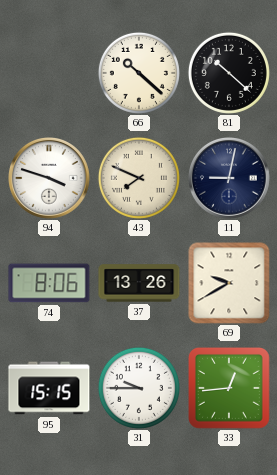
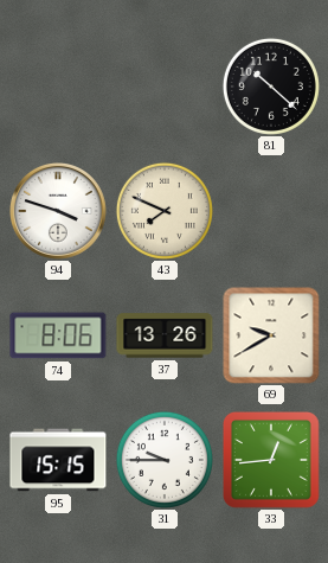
66: 10:22 -> none (139, 73)
11: 9:02 -> none (230, 179)
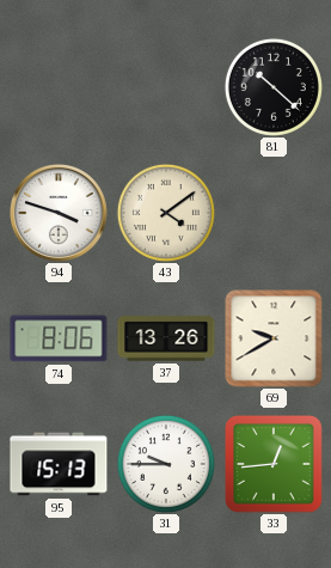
43: 7:49 -> 4:09 (166, 213)
95: 15:15 -> 15:13 (59, 464)
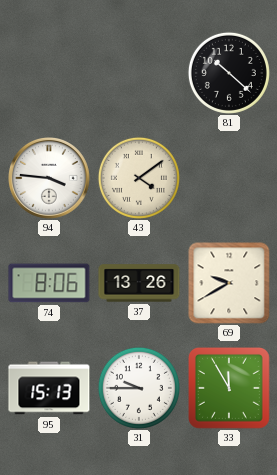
94: 3:48 -> 3:46 (50, 179)
33: 12:44 -> 11:55 (230, 389)
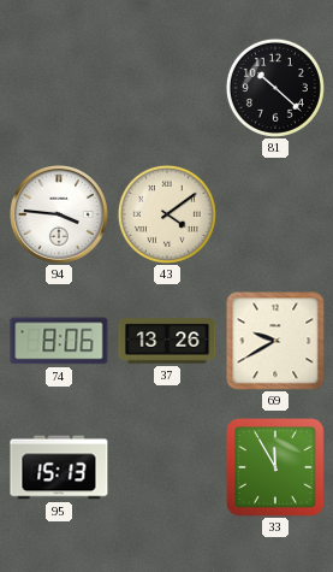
31: 9:45 -> none (139, 388)
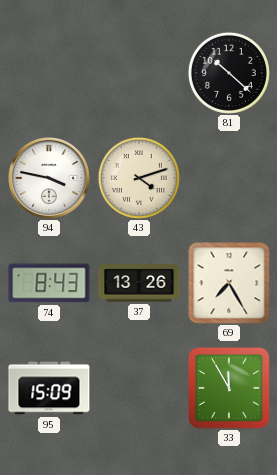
94: 3:46 -> 3:47 (50, 179)
43: 4:09 -> 4:12 (139, 178)
74: 8:06 -> 8:43 (49, 283)
69: 9:40 -> 7:25 (229, 283)
95: 15:13 -> 15:09 (49, 388)
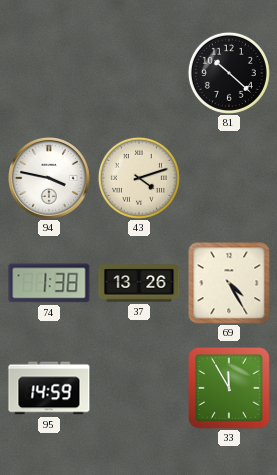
74: 8:43 -> 1:38 (49, 283)
69: 7:25 -> 4:25 (229, 283)
95: 15:09 -> 14:59 (49, 388)
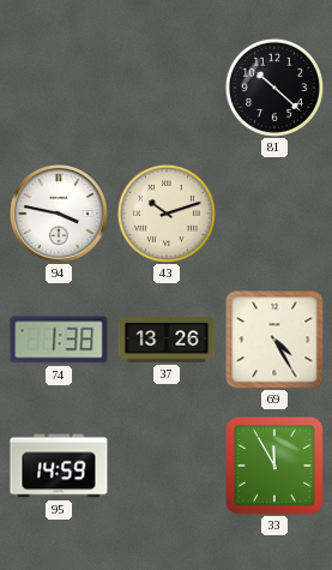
43: 4:12 -> 10:12 (167, 214)
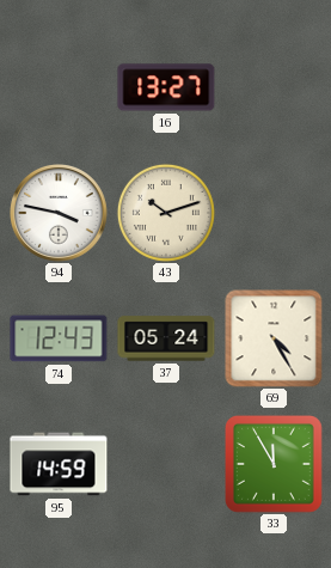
16: none -> 13:27 (166, 87)
81: 10:22 -> none (274, 88)
74: 1:38 -> 12:43 (59, 338)
37: 13:26 -> 05:24 (166, 338)
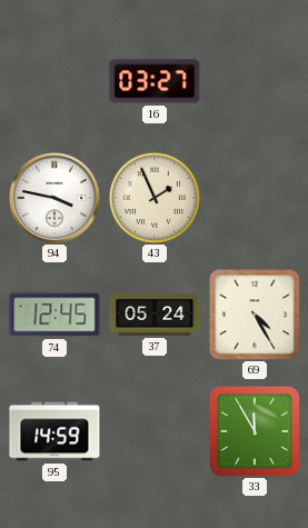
16: 13:27 -> 03:27 (155, 81)
43: 10:12 -> 1:56 (155, 198)
74: 12:43 -> 12:45 (54, 315)
